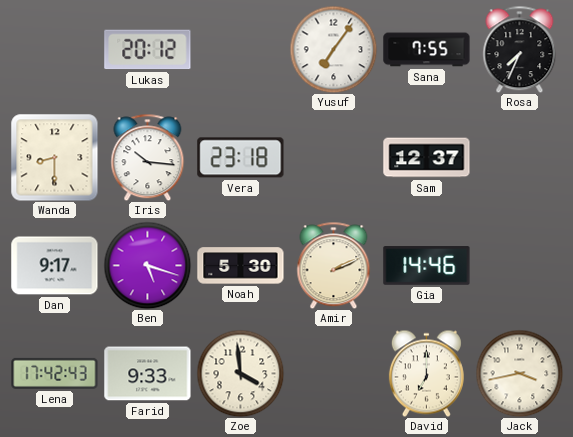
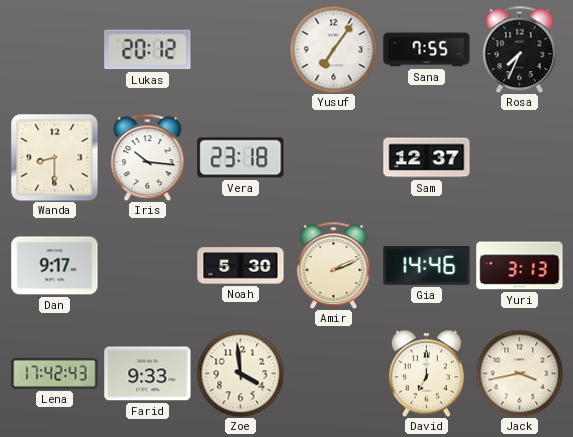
Ben: 5:18 -> none (147, 265)
Yuri: none -> 3:13 (520, 266)
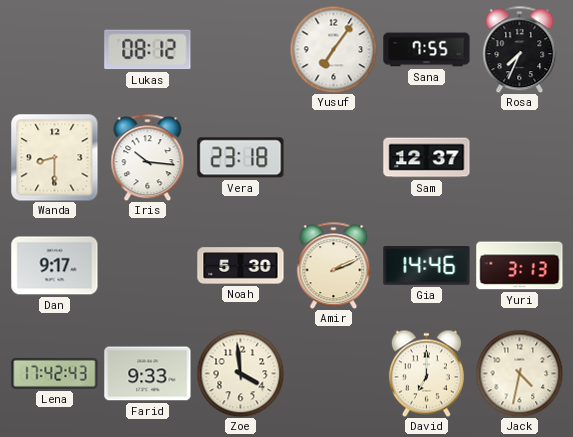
Lukas: 20:12 -> 08:12 (148, 50)
Jack: 3:43 -> 4:32 (519, 373)
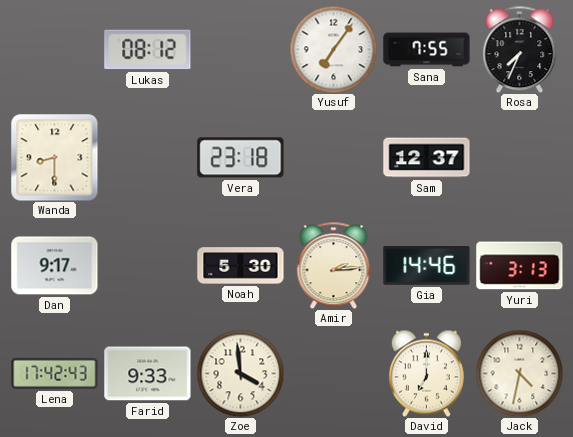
Iris: 10:16 -> none (148, 157)
Amir: 2:11 -> 2:14 (334, 265)
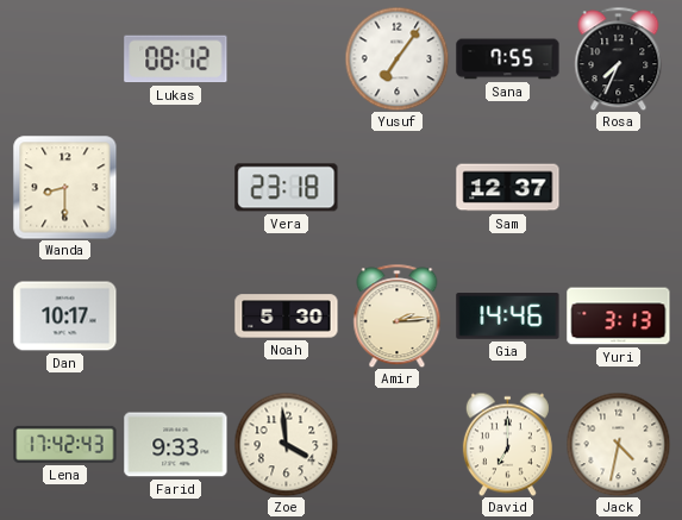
Dan: 9:17 -> 10:17 (65, 317)
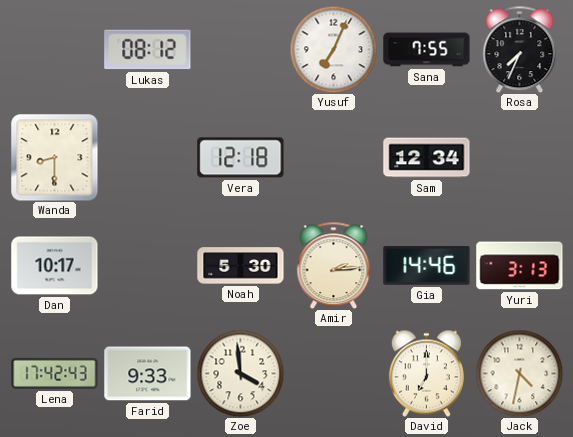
Yusuf: 7:06 -> 7:04 (333, 49)
Vera: 23:18 -> 12:18 (241, 158)
Sam: 12:37 -> 12:34 (427, 158)
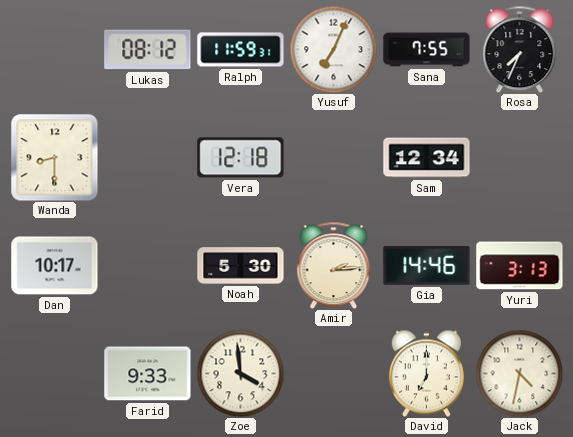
Ralph: none -> 11:59 (241, 50)
Lena: 17:42 -> none (55, 373)
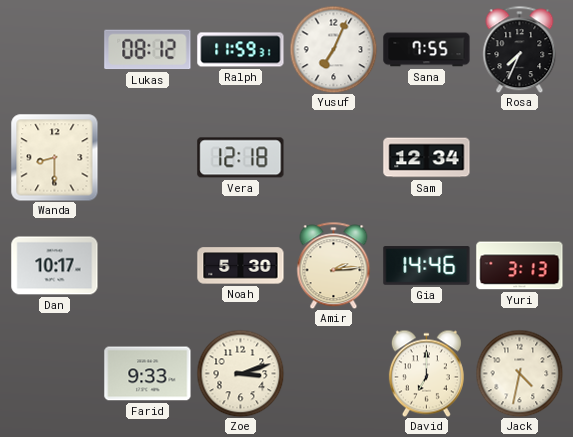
Zoe: 3:59 -> 3:12 (240, 373)
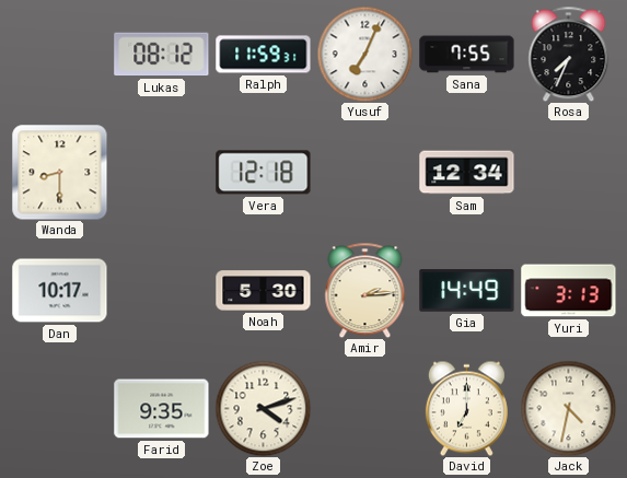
Gia: 14:46 -> 14:49 (467, 291)
Farid: 9:33 -> 9:35 (162, 409)
Zoe: 3:12 -> 4:12 (263, 408)
